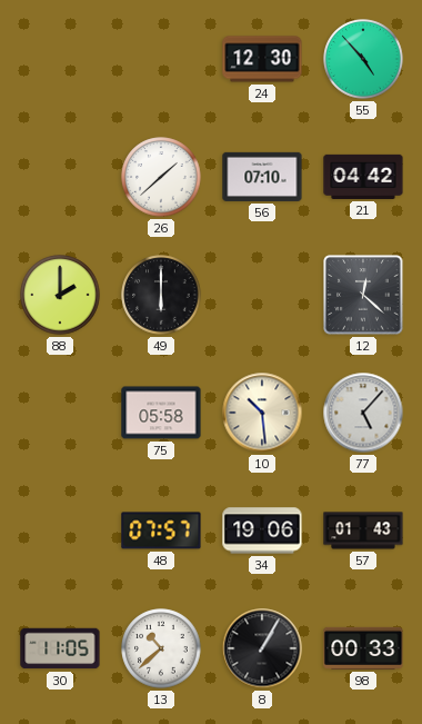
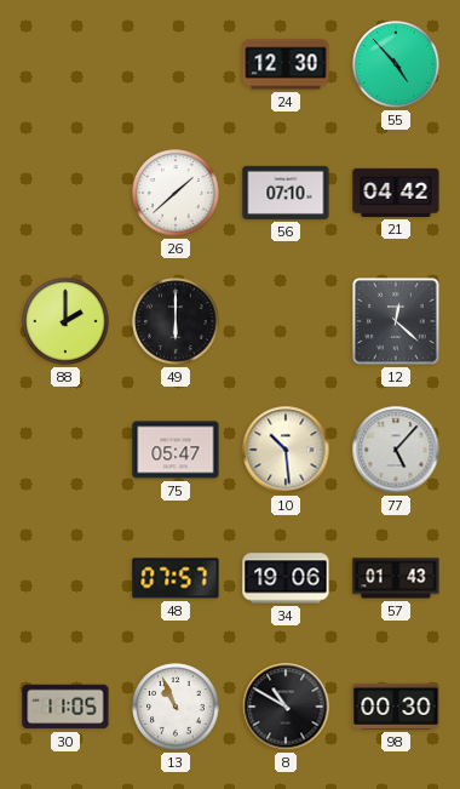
75: 05:58 -> 05:47 (176, 450)
13: 10:38 -> 10:56 (176, 707)
8: 1:05 -> 10:50 (286, 707)
98: 00:33 -> 00:30 (396, 707)
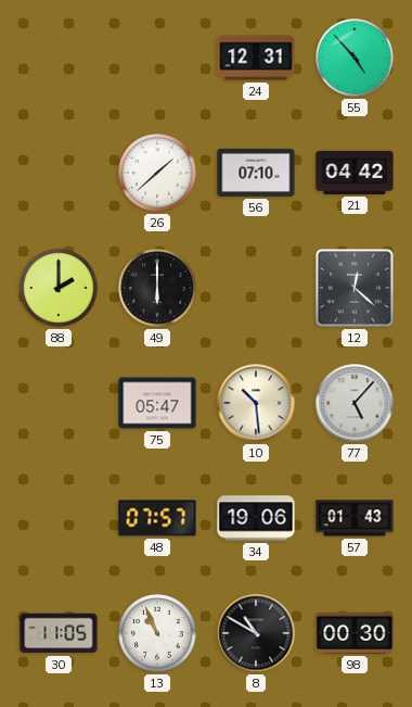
24: 12:30 -> 12:31 (256, 58)
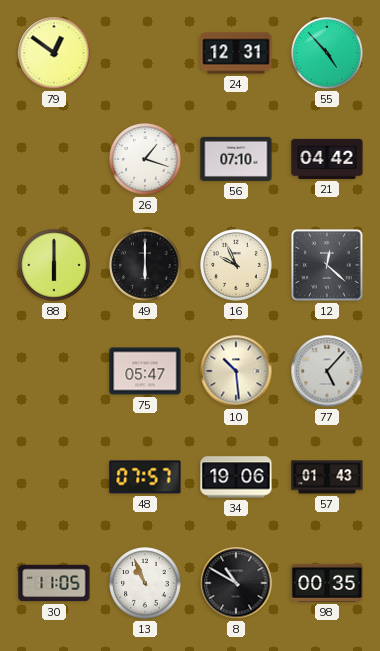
79: none -> 12:51 (54, 53)
26: 1:38 -> 1:18 (145, 159)
88: 2:00 -> 6:00 (54, 265)
16: none -> 9:56 (236, 265)
98: 00:30 -> 00:35 (327, 583)
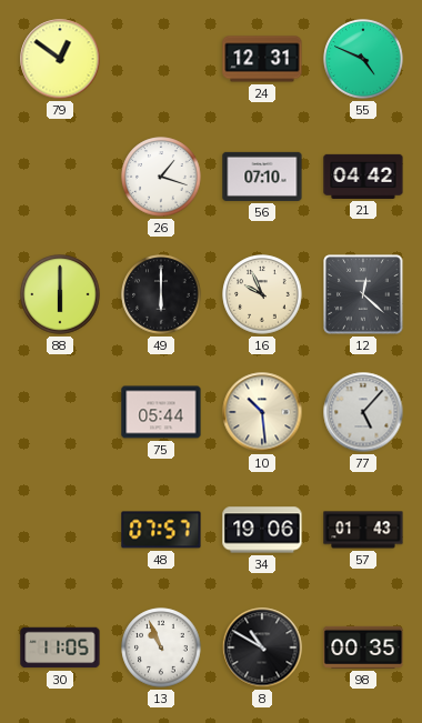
55: 4:53 -> 4:49 (363, 59)
75: 05:47 -> 05:44 (161, 412)
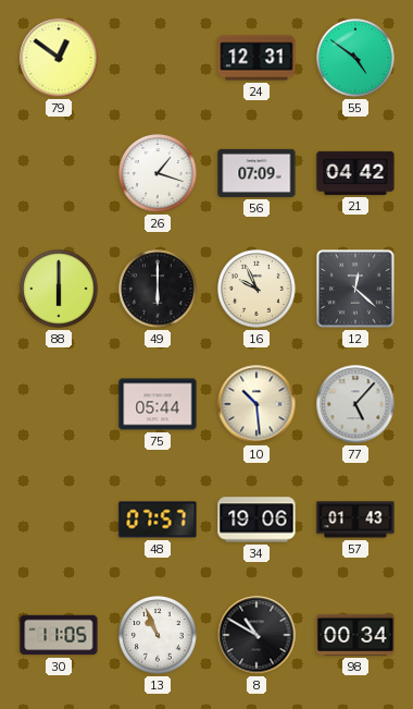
55: 4:49 -> 4:51 (355, 58)
56: 07:10 -> 07:09 (256, 173)
98: 00:35 -> 00:34 (355, 635)
